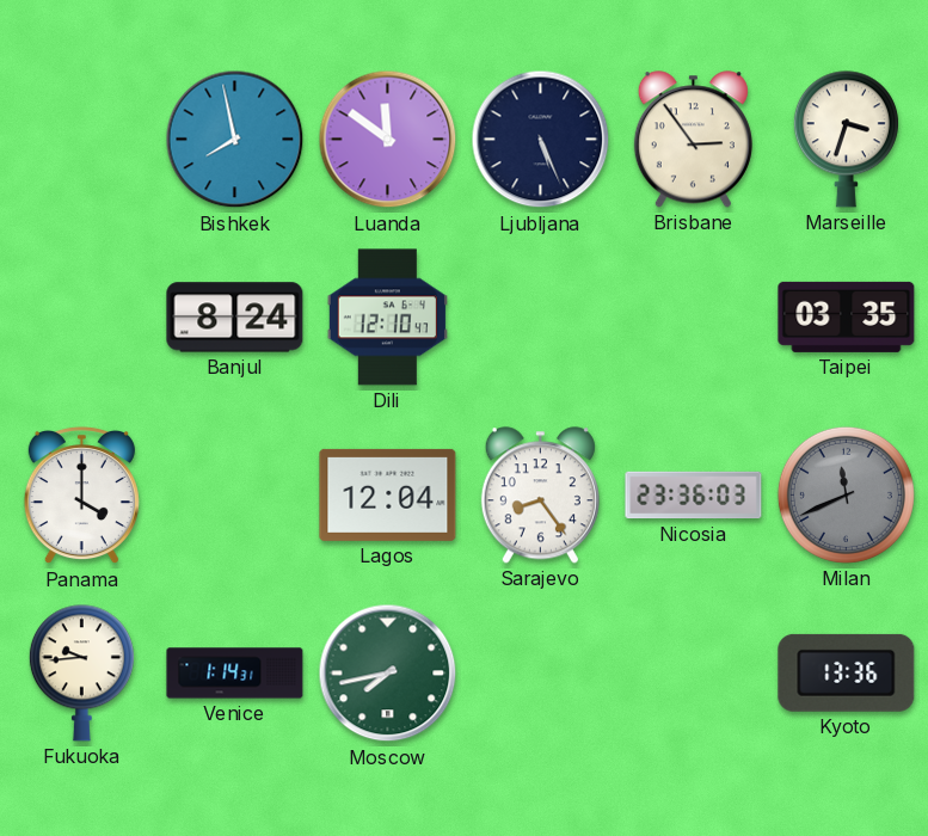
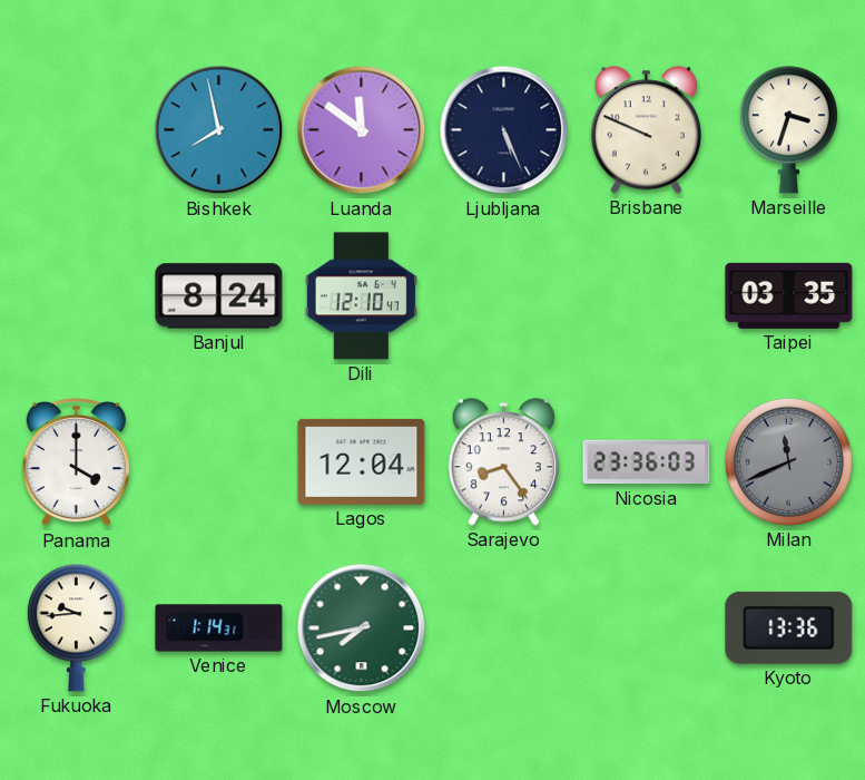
Brisbane: 2:54 -> 9:49 (646, 130)
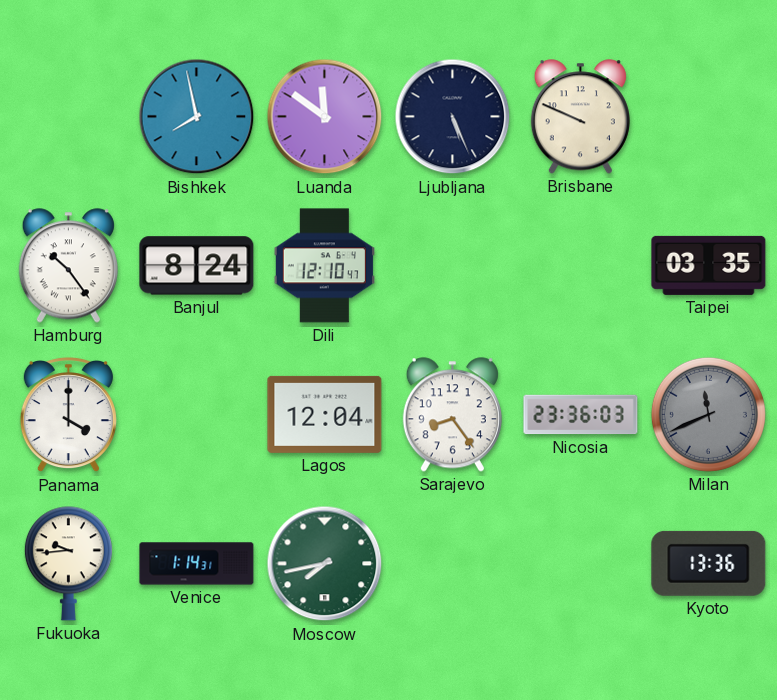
Marseille: 3:33 -> none (788, 130)
Hamburg: none -> 10:24 (68, 266)
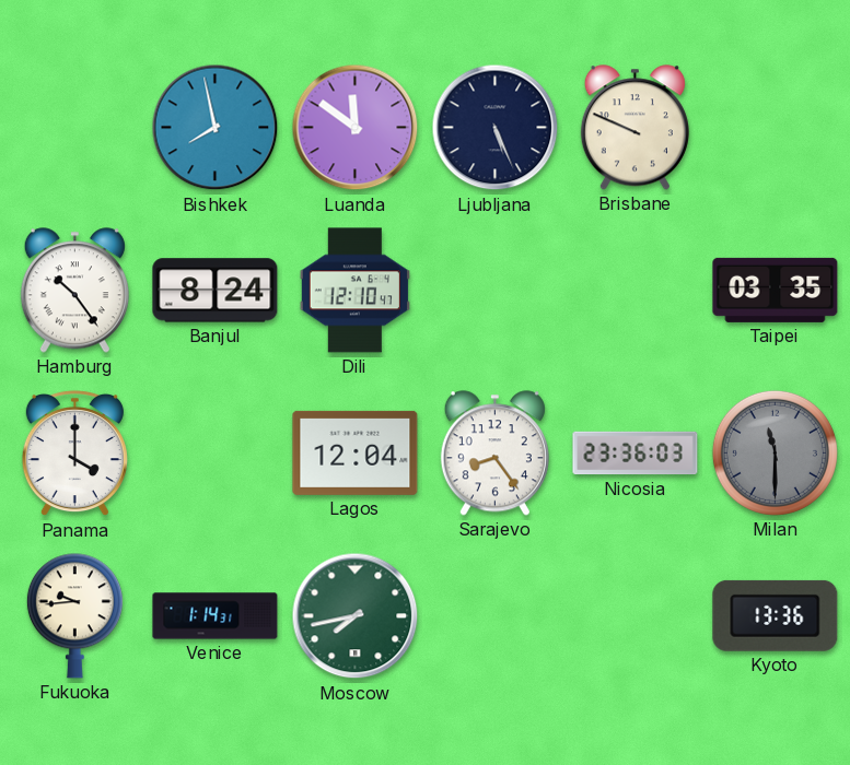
Milan: 11:41 -> 11:30 (775, 452)
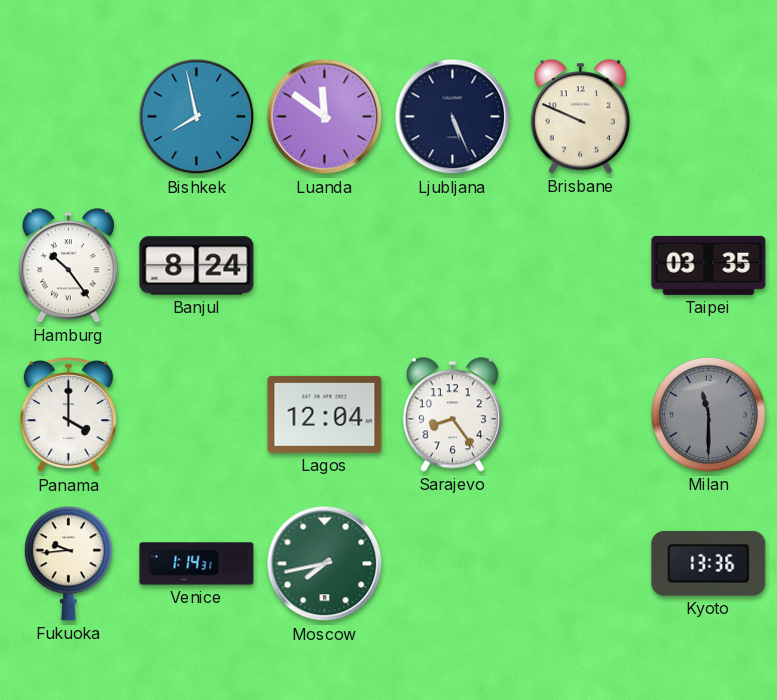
Dili: 12:10 -> none (354, 291)
Nicosia: 23:36 -> none (636, 454)
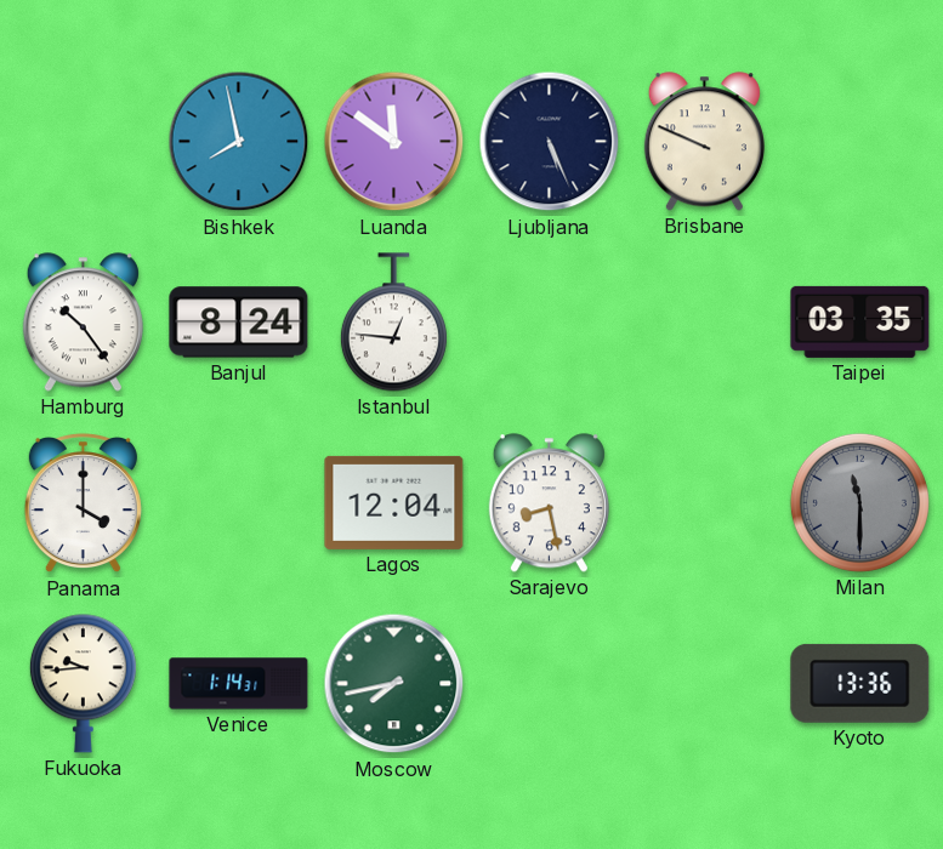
Istanbul: none -> 12:46 (393, 323)
Sarajevo: 8:24 -> 8:28 (549, 503)
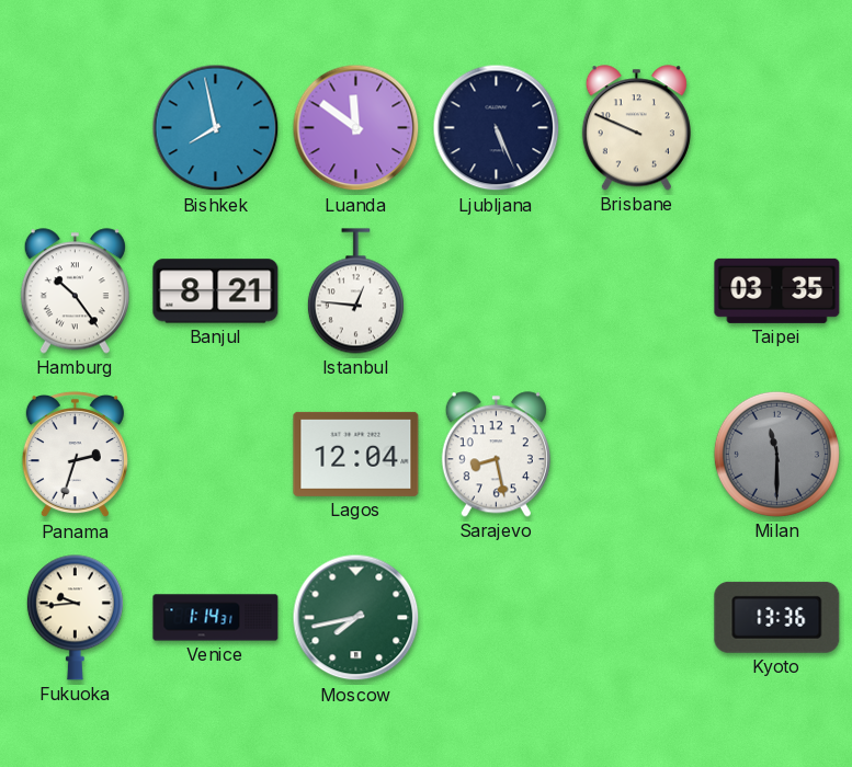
Banjul: 8:24 -> 8:21 (216, 291)
Panama: 4:00 -> 2:33 (75, 455)
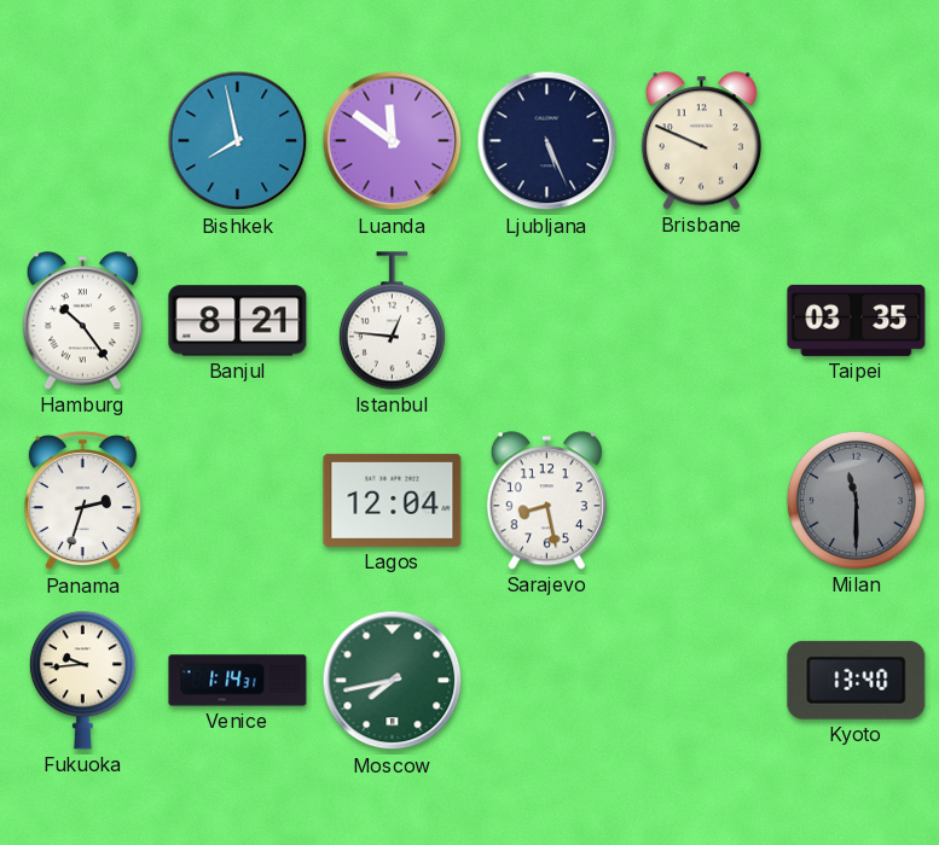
Kyoto: 13:36 -> 13:40 (857, 680)
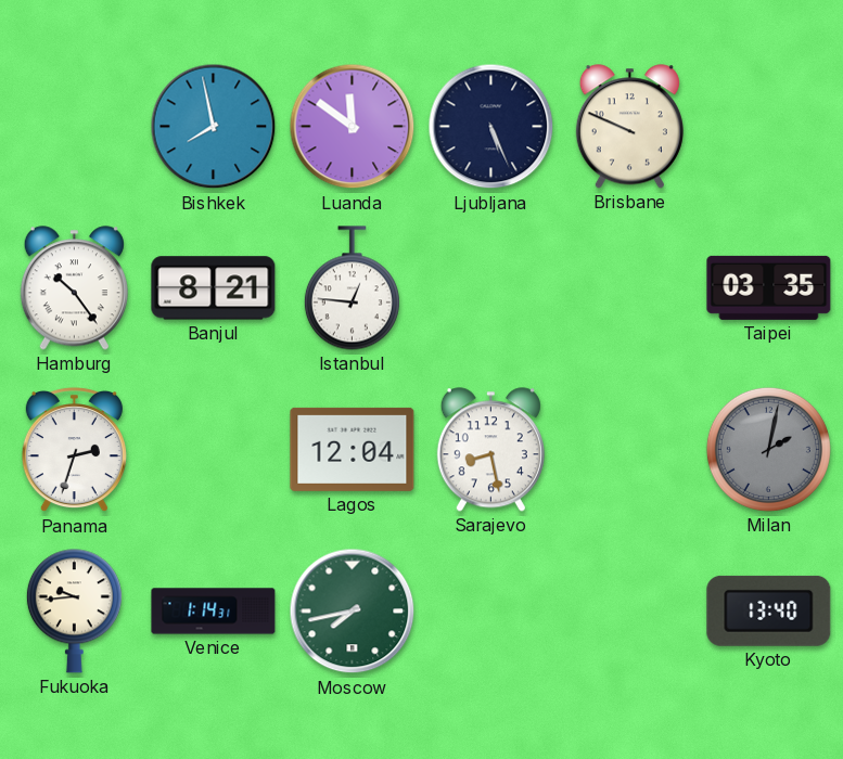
Milan: 11:30 -> 2:02 (768, 449)
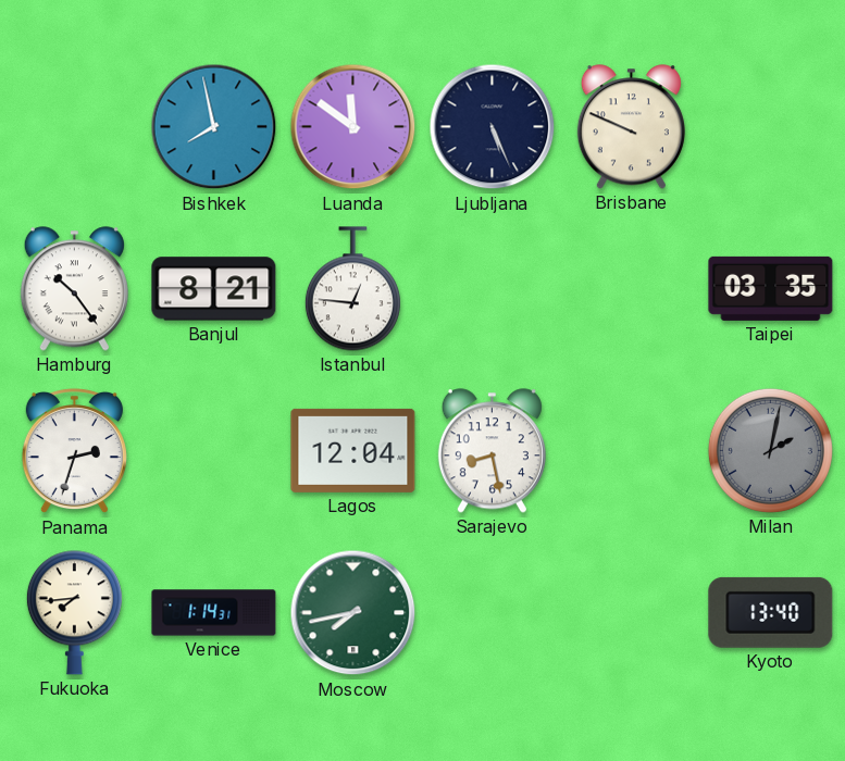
Fukuoka: 9:44 -> 7:44 (74, 613)
